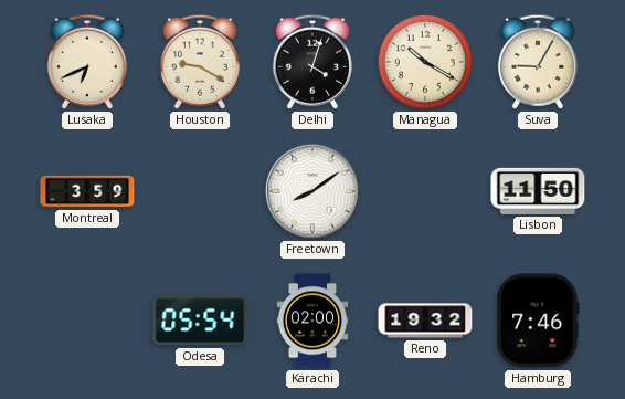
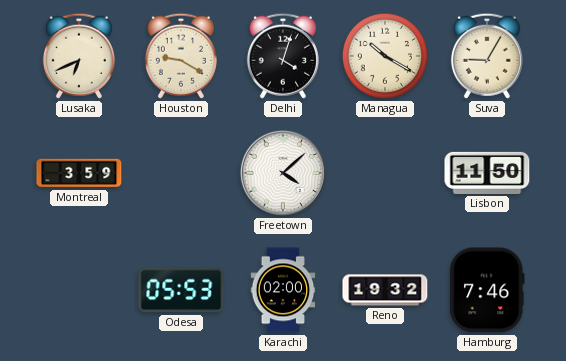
Freetown: 8:09 -> 4:08 (283, 173)
Odesa: 05:54 -> 05:53 (181, 290)
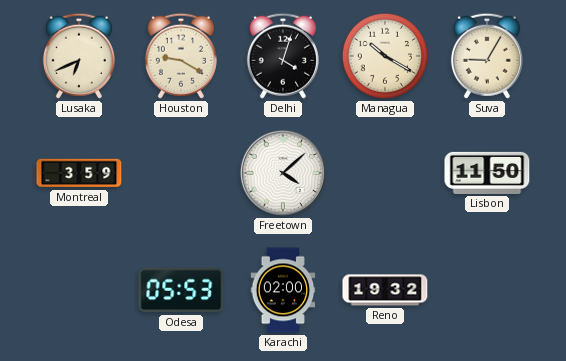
Hamburg: 7:46 -> none (487, 290)
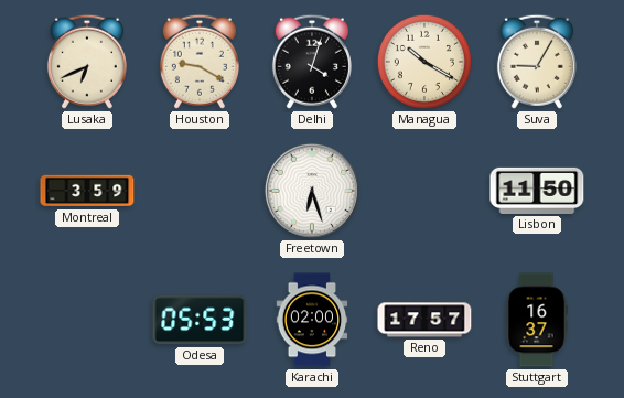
Freetown: 4:08 -> 6:27 (312, 191)
Reno: 19:32 -> 17:57 (424, 320)
Stuttgart: none -> 16:37 (537, 320)
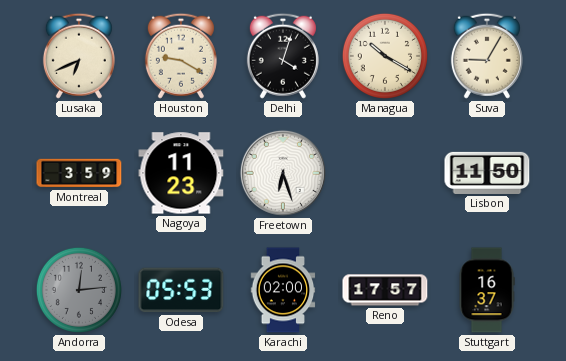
Nagoya: none -> 11:23 (181, 173)
Andorra: none -> 12:14 (79, 290)
